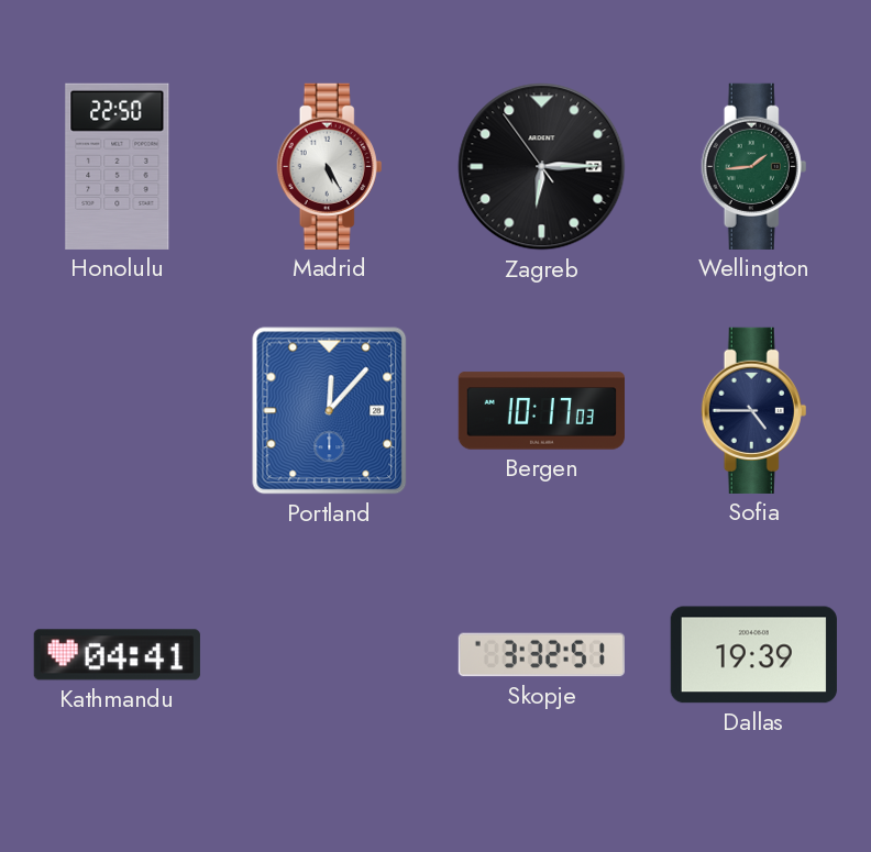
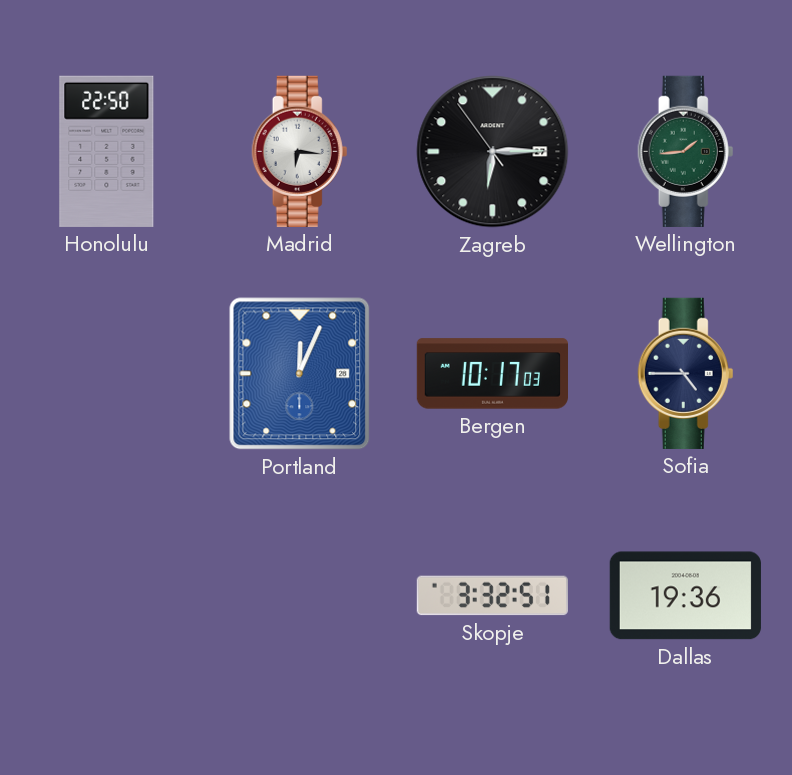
Madrid: 5:25 -> 6:16 (300, 151)
Portland: 12:07 -> 12:04 (300, 374)
Kathmandu: 04:41 -> none (117, 655)
Dallas: 19:39 -> 19:36 (685, 596)
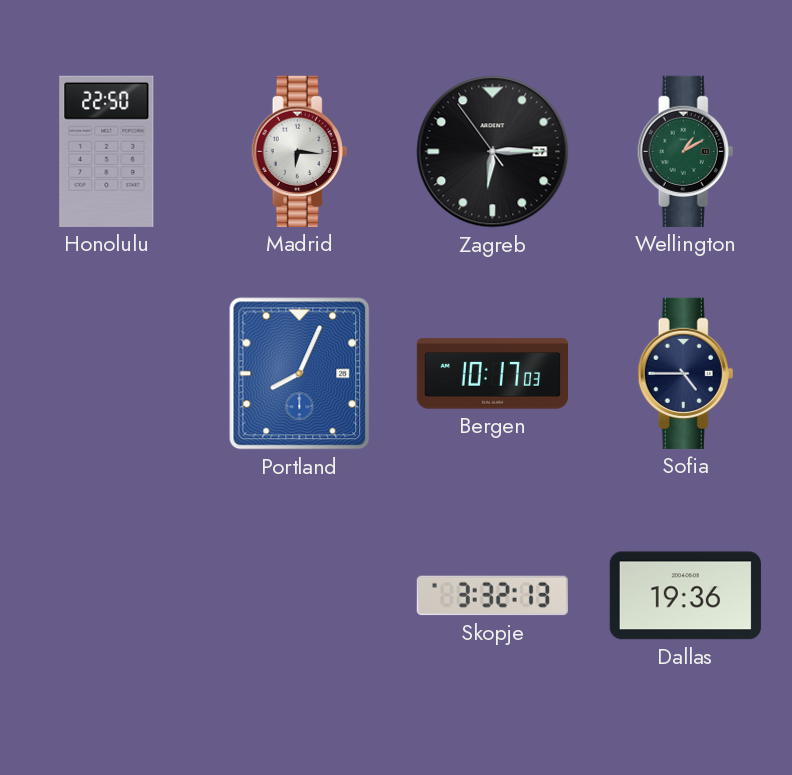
Wellington: 1:44 -> 1:10 (686, 151)
Portland: 12:04 -> 8:04 (300, 374)
Skopje: 3:32:51 -> 3:32:13 (492, 596)
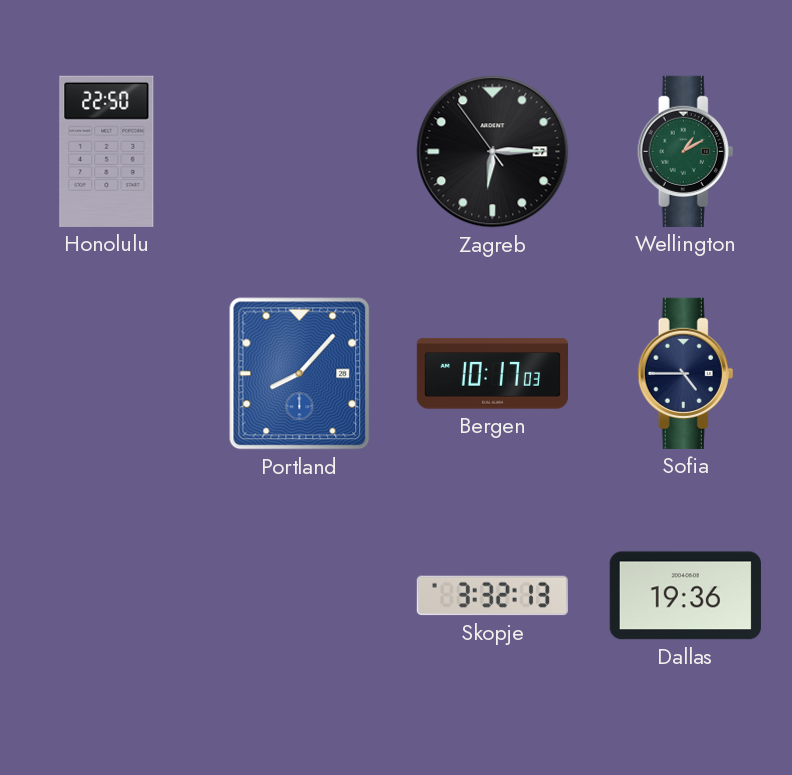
Madrid: 6:16 -> none (300, 151)
Portland: 8:04 -> 8:07 (300, 374)
